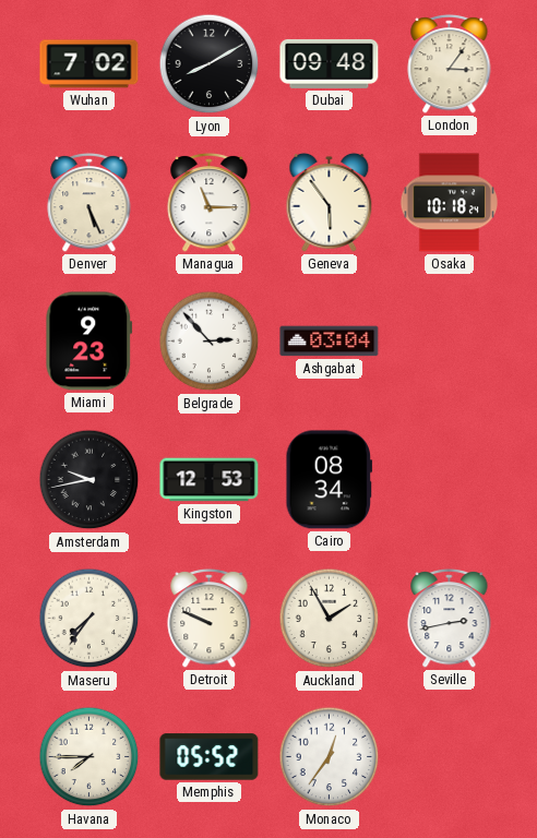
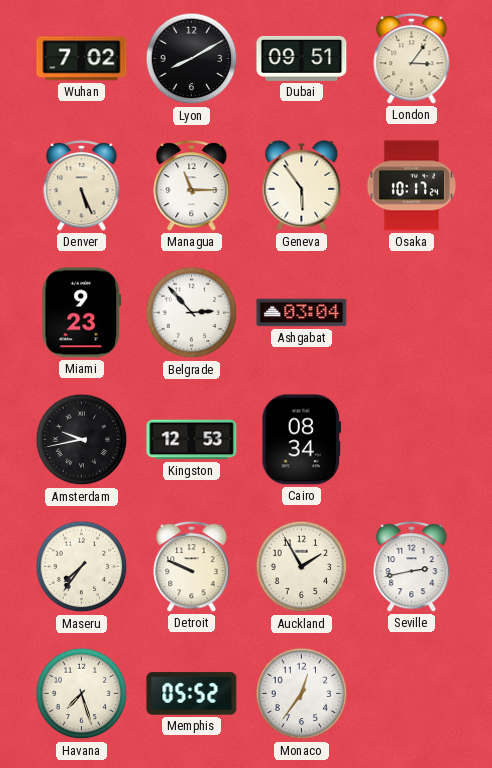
Dubai: 09:48 -> 09:51 (302, 58)
Osaka: 10:18 -> 10:17 (411, 186)
Havana: 7:45 -> 7:27 (82, 694)
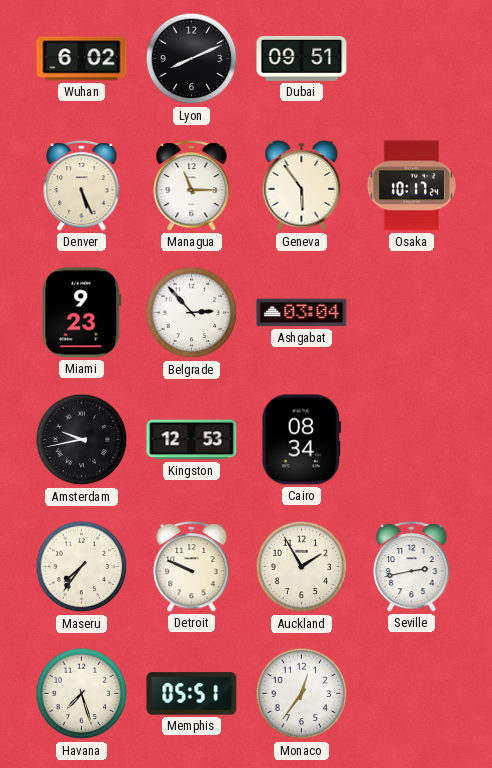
Wuhan: 7:02 -> 6:02 (82, 59)
Lyon: 8:10 -> 8:11 (192, 59)
London: 3:06 -> none (412, 58)
Memphis: 05:52 -> 05:51 (192, 694)
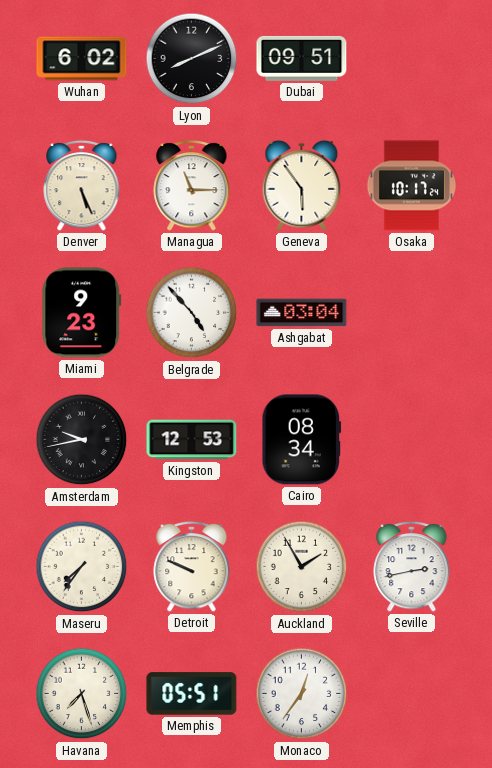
Belgrade: 2:53 -> 4:53 (192, 313)
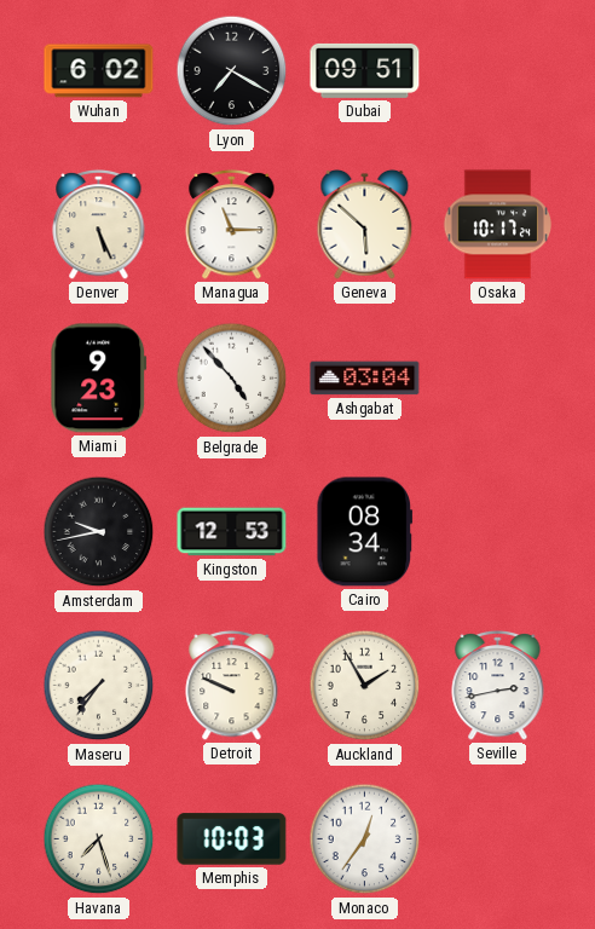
Lyon: 8:11 -> 7:20 (232, 71)
Geneva: 5:54 -> 5:52 (365, 224)
Memphis: 05:51 -> 10:03 (232, 839)
